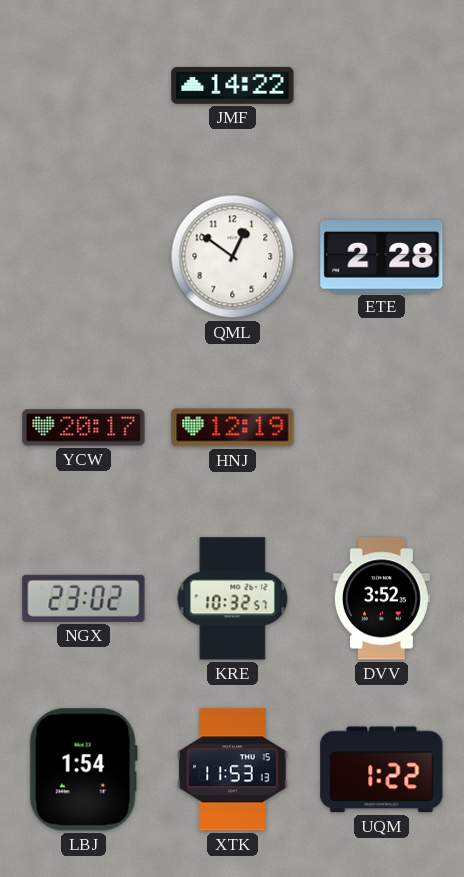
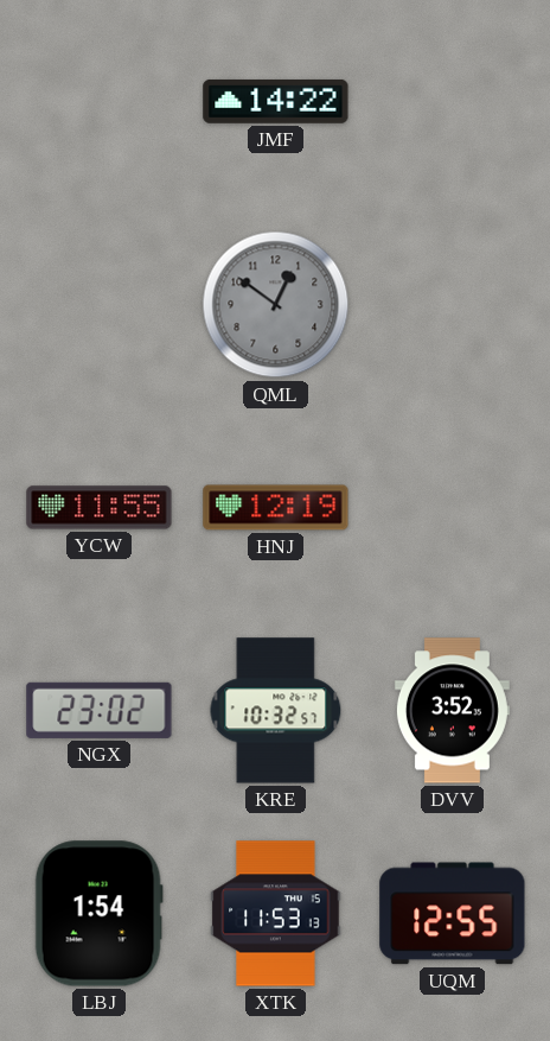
QML dial: white -> grey (276, 305)
ETE: 2:28 -> none (382, 257)
YCW: 20:17 -> 11:55 (100, 508)
UQM: 1:22 -> 12:55 (453, 914)
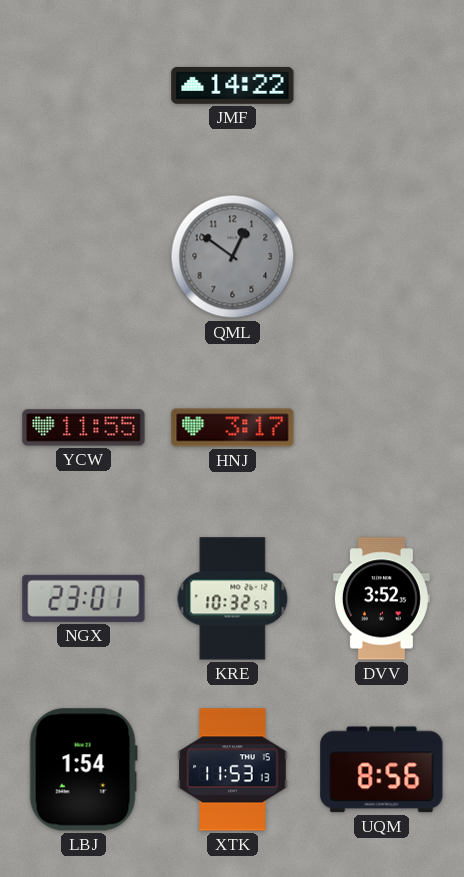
HNJ: 12:19 -> 3:17 (233, 428)
NGX: 23:02 -> 23:01 (84, 598)
UQM: 12:55 -> 8:56 (382, 770)
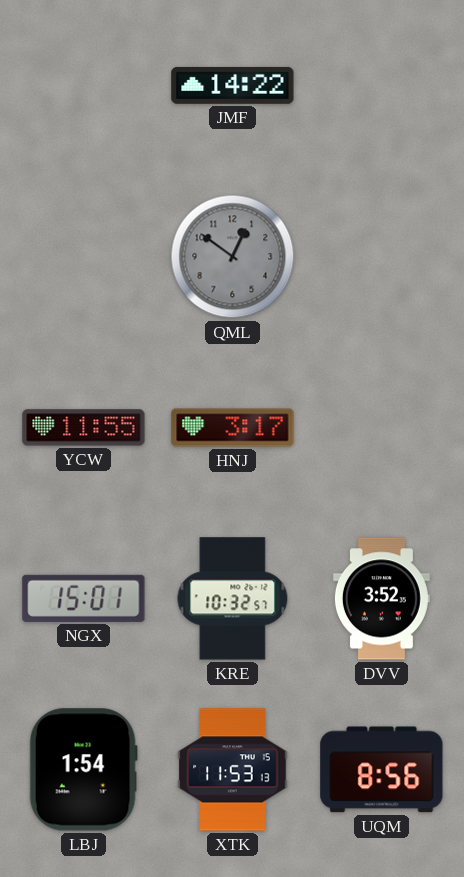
NGX: 23:01 -> 15:01 (84, 598)
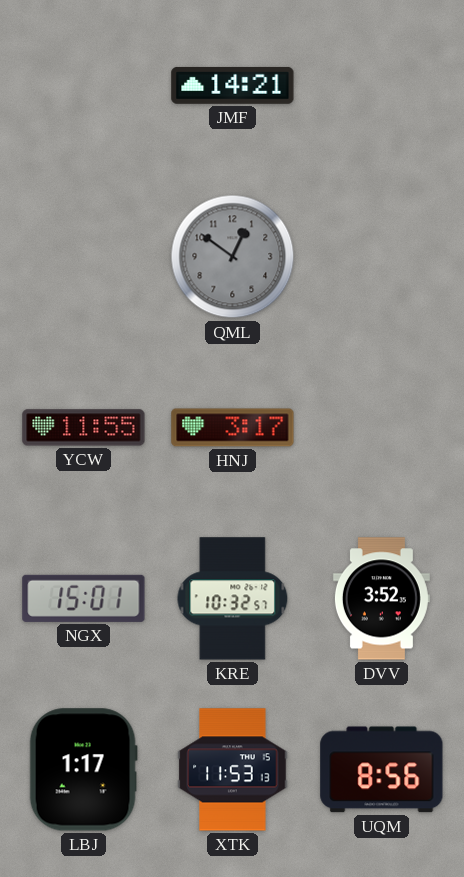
JMF: 14:22 -> 14:21 (233, 85)
LBJ: 1:54 -> 1:17 (83, 770)
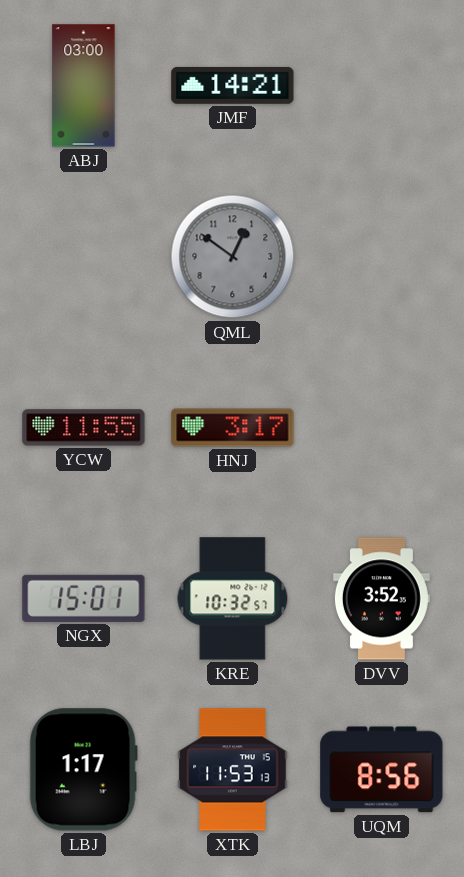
ABJ: none -> 03:00 (84, 86)
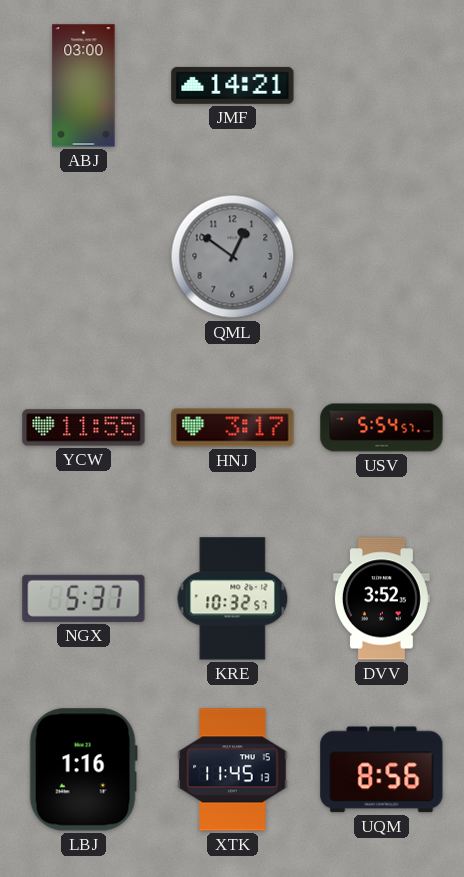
USV: none -> 5:54 (382, 428)
NGX: 15:01 -> 5:37 (84, 598)
LBJ: 1:17 -> 1:16 (83, 770)
XTK: 11:53 -> 11:45 (233, 770)
